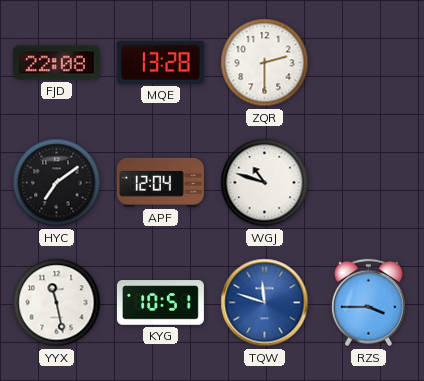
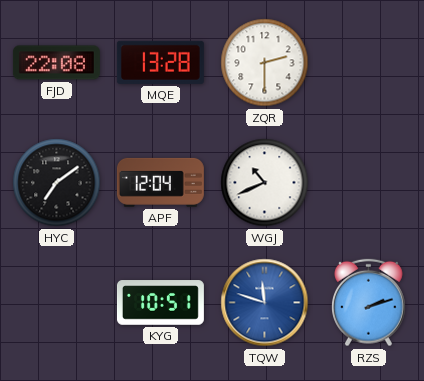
WGJ: 10:48 -> 10:41 (265, 183)
YYX: 11:28 -> none (57, 303)
RZS: 3:45 -> 2:12 (369, 303)
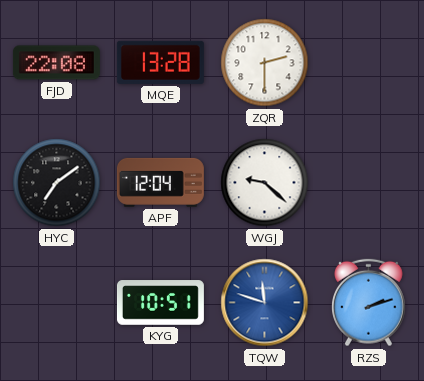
WGJ: 10:41 -> 9:22 (265, 183)
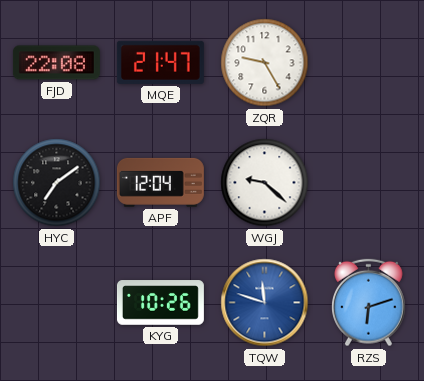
MQE: 13:28 -> 21:47 (160, 62)
ZQR: 2:30 -> 9:25 (265, 63)
KYG: 10:51 -> 10:26 (160, 303)
RZS: 2:12 -> 6:12 (369, 303)
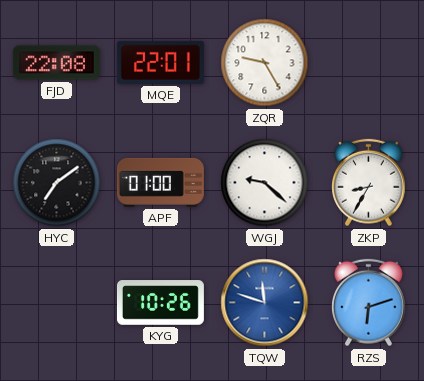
MQE: 21:47 -> 22:01 (160, 62)
APF: 12:04 -> 01:00 (160, 182)
ZKP: none -> 8:35 (369, 183)
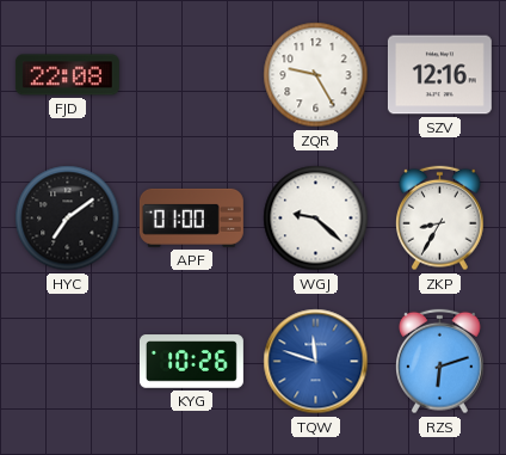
MQE: 22:01 -> none (160, 62)
SZV: none -> 12:16 (439, 75)
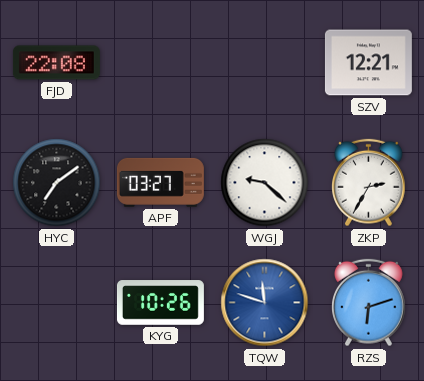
ZQR: 9:25 -> none (316, 75)
SZV: 12:16 -> 12:21 (368, 63)
APF: 01:00 -> 03:27 (160, 182)
ZKP: 8:35 -> 2:35 (369, 183)
